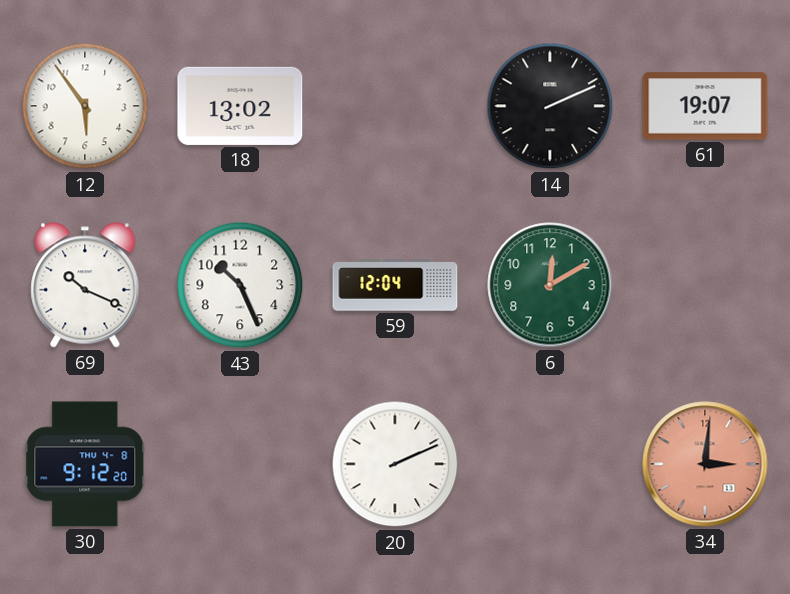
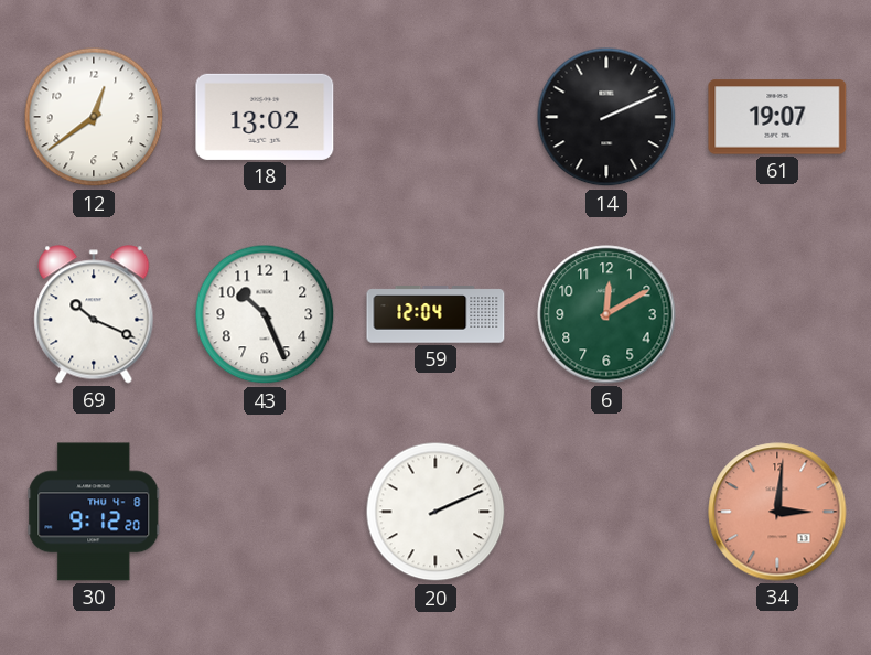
12: 5:54 -> 12:39 (94, 117)
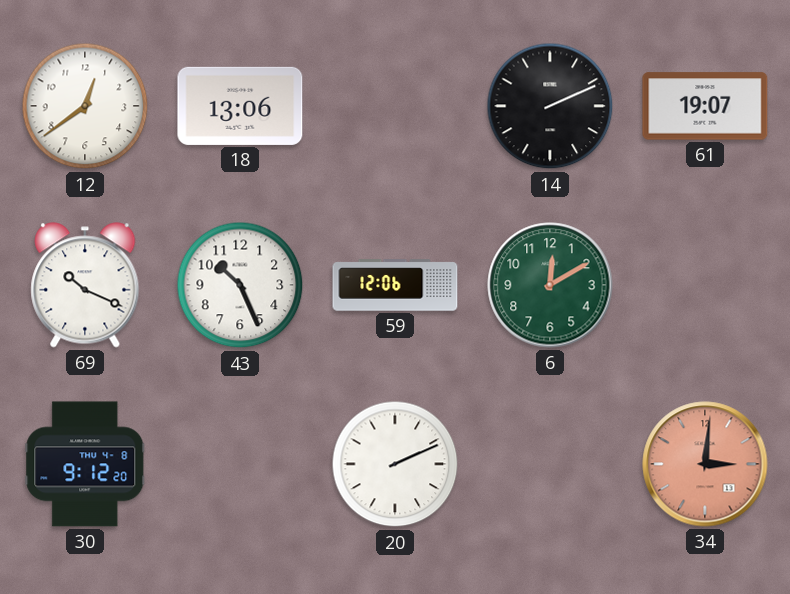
18: 13:02 -> 13:06 (240, 106)
59: 12:04 -> 12:06 (395, 285)
